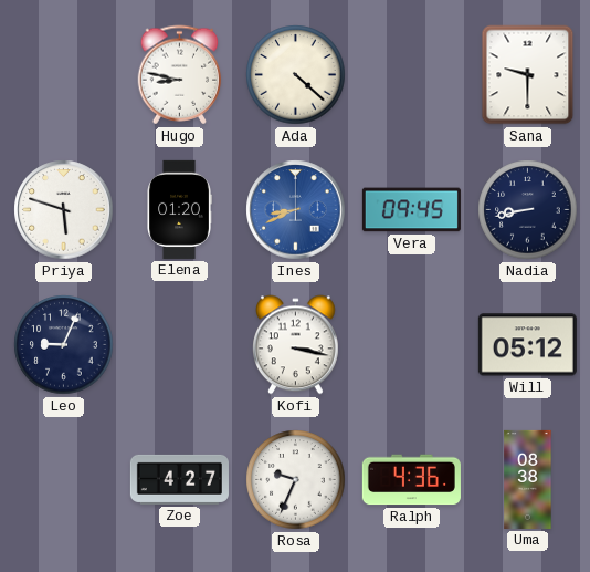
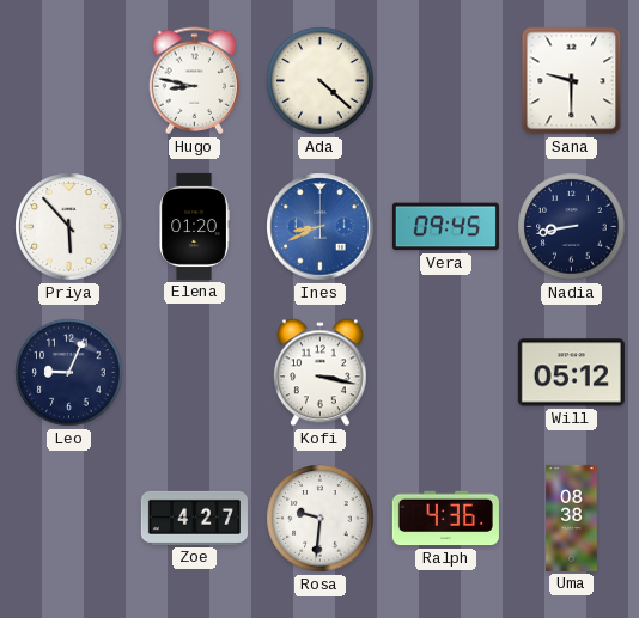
Priya: 5:48 -> 5:53 (69, 227)
Rosa: 9:34 -> 9:31 (321, 519)
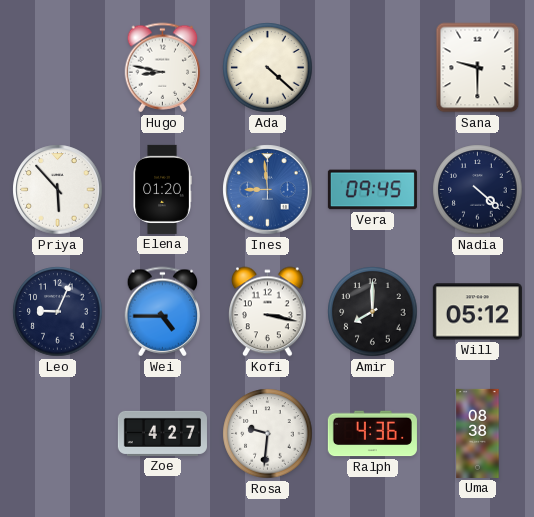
Ines: 8:41 -> 8:59 (268, 190)
Nadia: 8:43 -> 4:22 (478, 190)
Wei: none -> 4:45 (163, 312)
Amir: none -> 8:00 (373, 312)
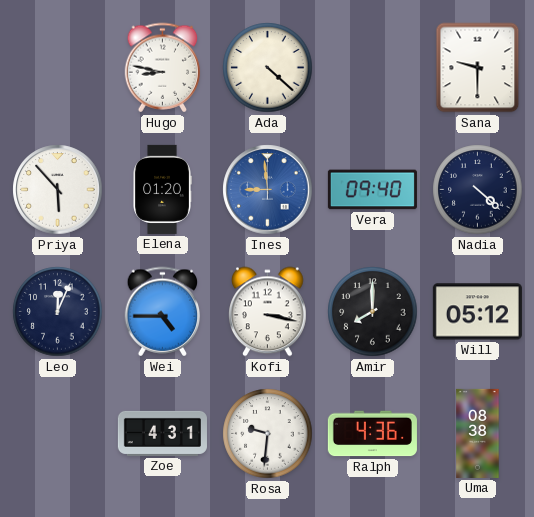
Vera: 09:45 -> 09:40 (372, 190)
Leo: 9:04 -> 12:04 (58, 312)
Zoe: 4:27 -> 4:31 (162, 433)
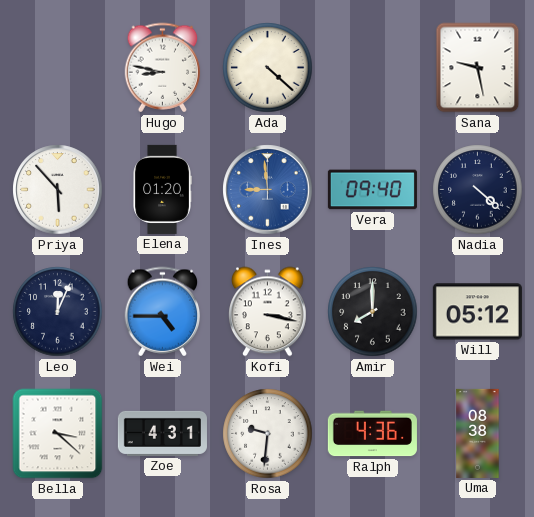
Sana: 9:30 -> 9:28 (478, 68)
Bella: none -> 3:22 (58, 434)
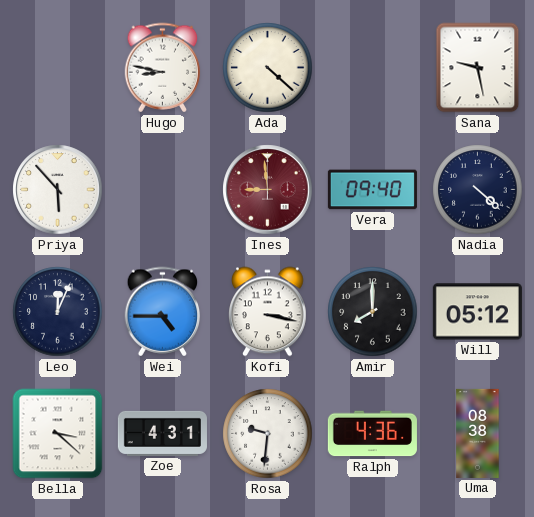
Elena: 01:20 -> none (162, 189)
Ines dial: blue -> burgundy (268, 190)
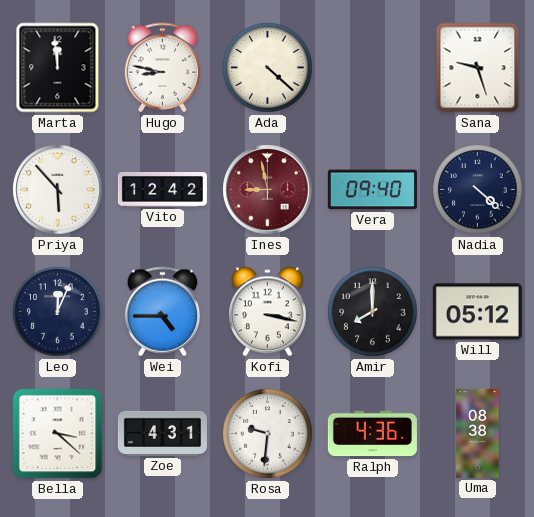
Marta: none -> 11:59 (58, 68)
Sana: 9:28 -> 9:27 (478, 68)
Vito: none -> 12:42 (162, 190)
Ines: 8:59 -> 8:58 (268, 190)
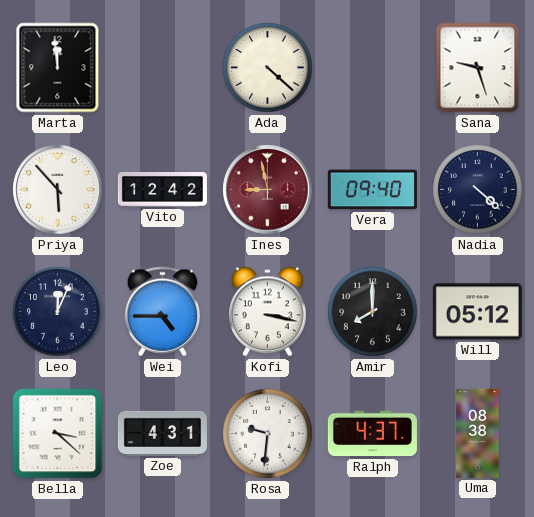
Hugo: 8:47 -> none (163, 68)
Ralph: 4:36 -> 4:37 (372, 434)
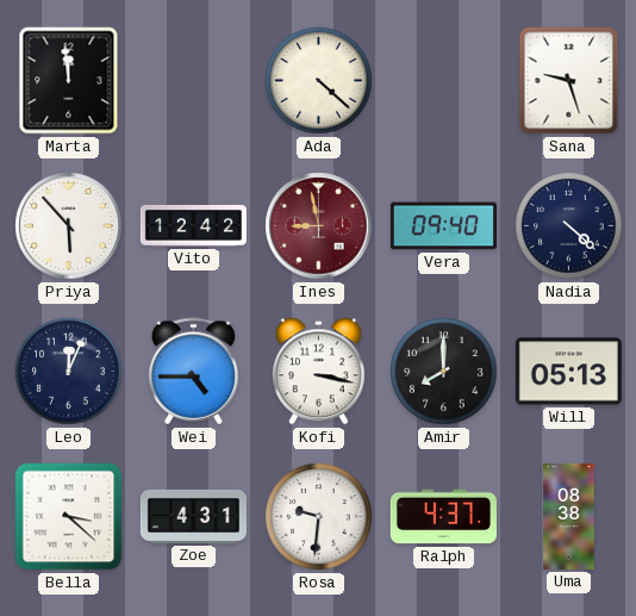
Will: 05:12 -> 05:13 (568, 372)
